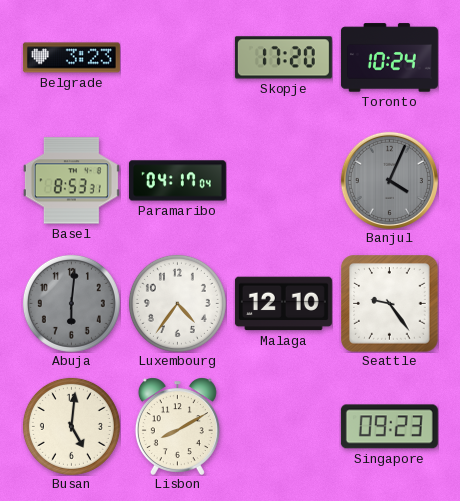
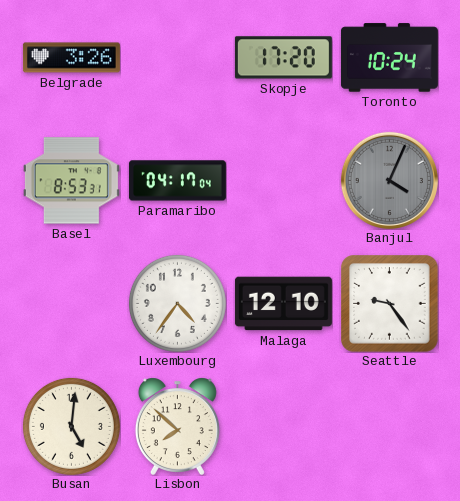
Belgrade: 3:23 -> 3:26 (71, 58)
Abuja: 6:01 -> none (71, 303)
Lisbon: 8:10 -> 7:52 (177, 426)
Singapore: 09:23 -> none (389, 427)
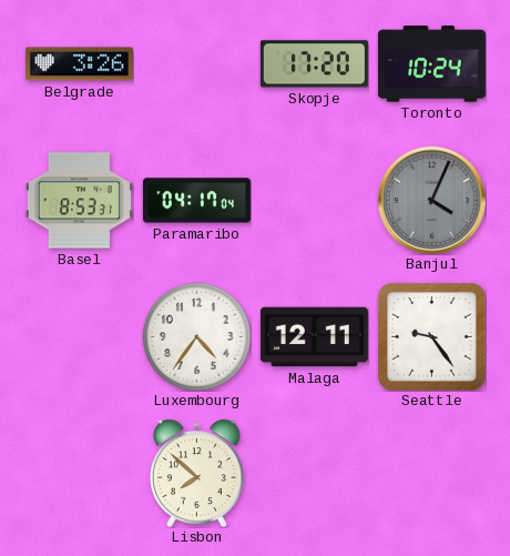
Malaga: 12:10 -> 12:11 (314, 337)
Busan: 5:01 -> none (71, 426)
